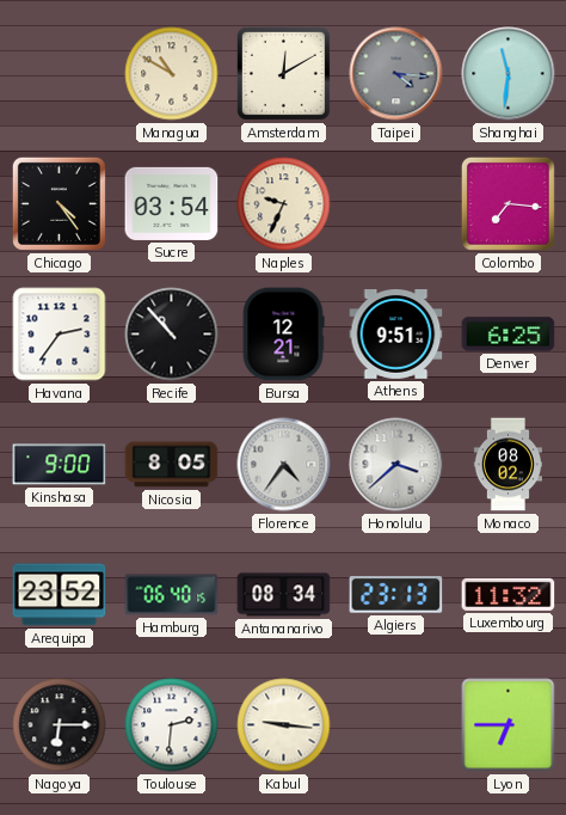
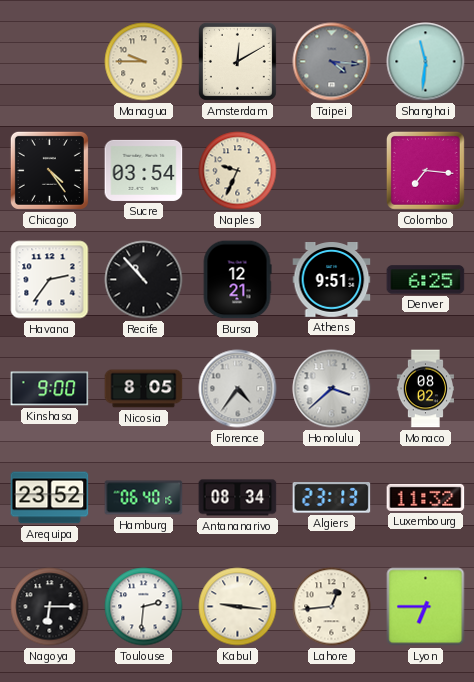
Managua: 10:50 -> 9:45 (144, 62)
Lahore: none -> 12:44 (332, 607)
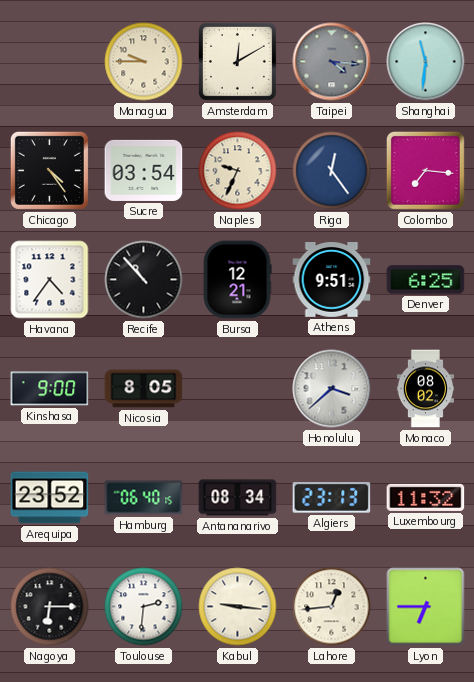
Riga: none -> 12:24 (332, 171)
Havana: 2:36 -> 4:36 (50, 280)
Florence: 4:36 -> none (238, 389)
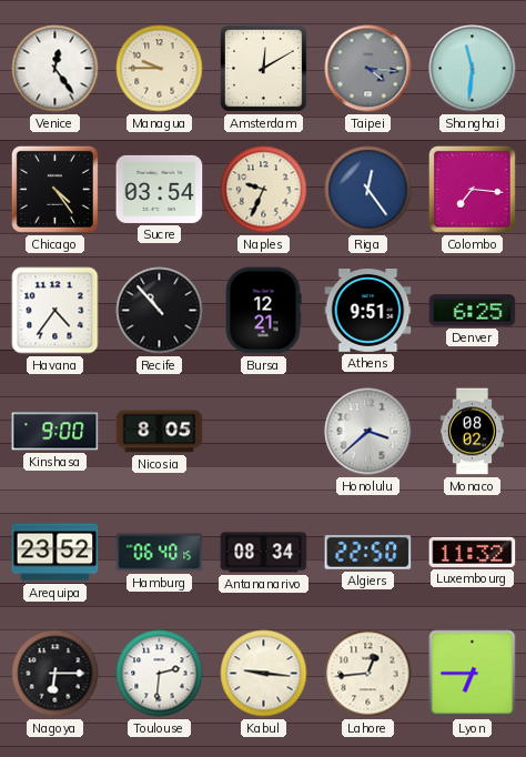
Venice: none -> 12:24 (55, 69)
Algiers: 23:13 -> 22:50 (368, 553)
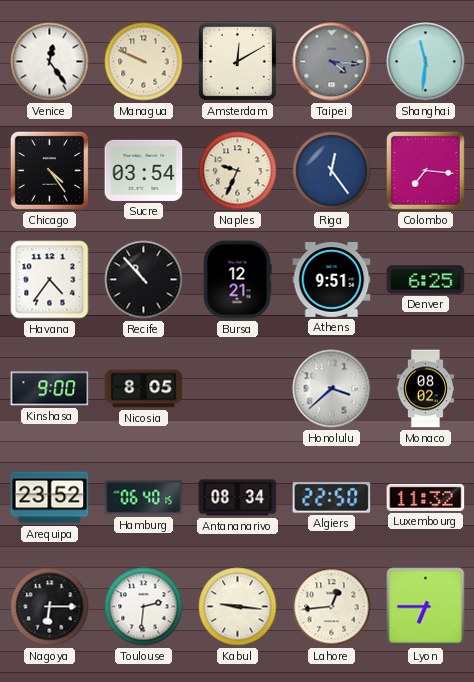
Managua: 9:45 -> 9:49 (144, 62)
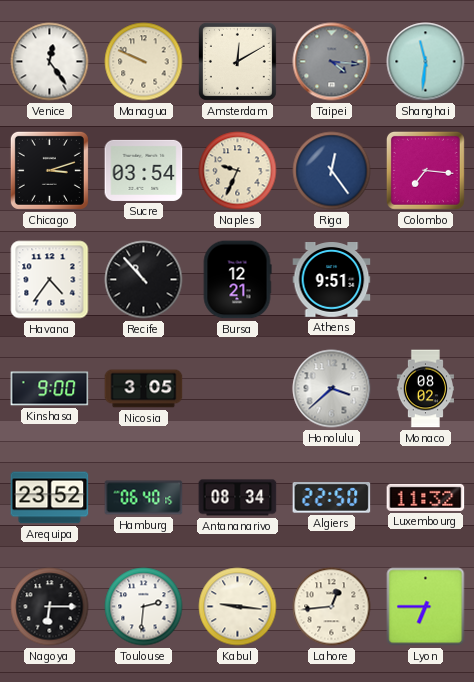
Chicago: 4:24 -> 3:12 (49, 170)
Denver: 6:25 -> none (426, 280)
Nicosia: 8:05 -> 3:05 (144, 389)
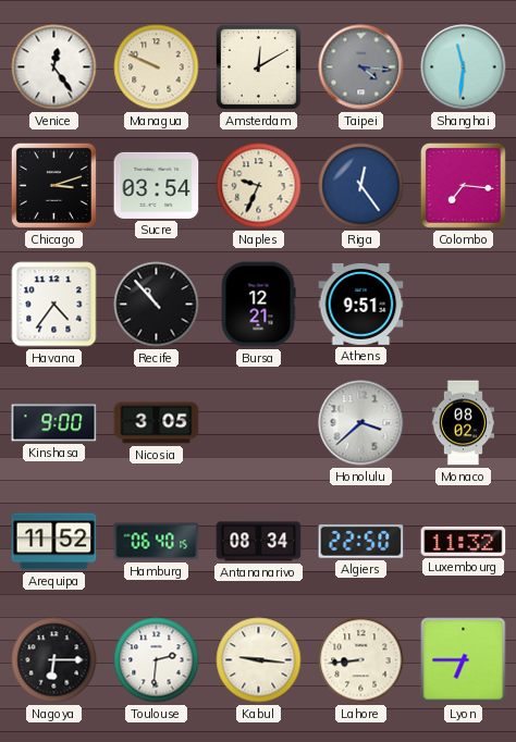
Arequipa: 23:52 -> 11:52 (54, 542)
Lahore: 12:44 -> 8:44 (361, 660)
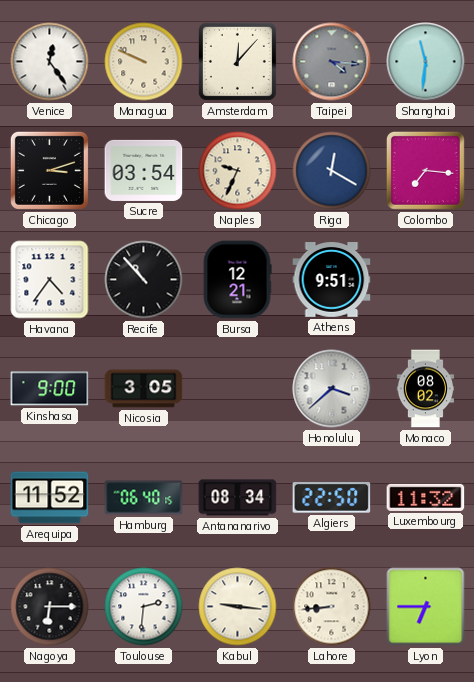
Amsterdam: 12:10 -> 12:07 (237, 61)
Riga: 12:24 -> 12:20 (332, 171)
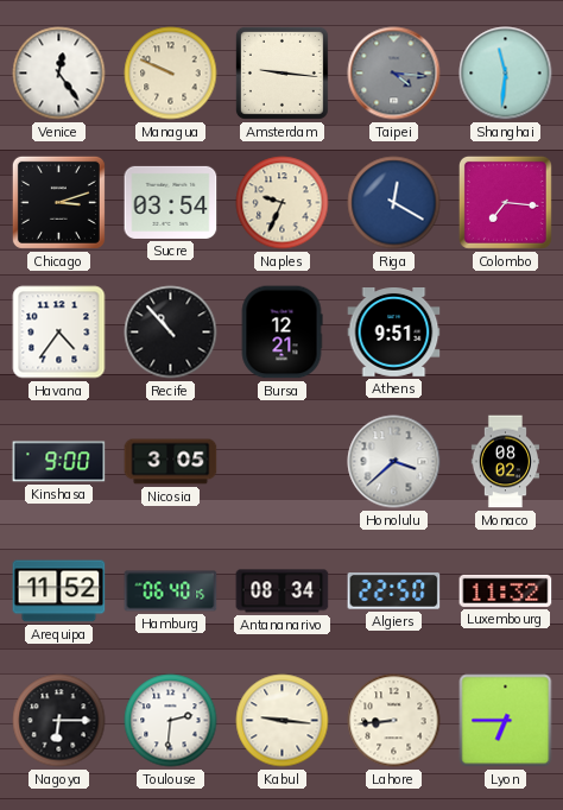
Amsterdam: 12:07 -> 9:16 (281, 72)
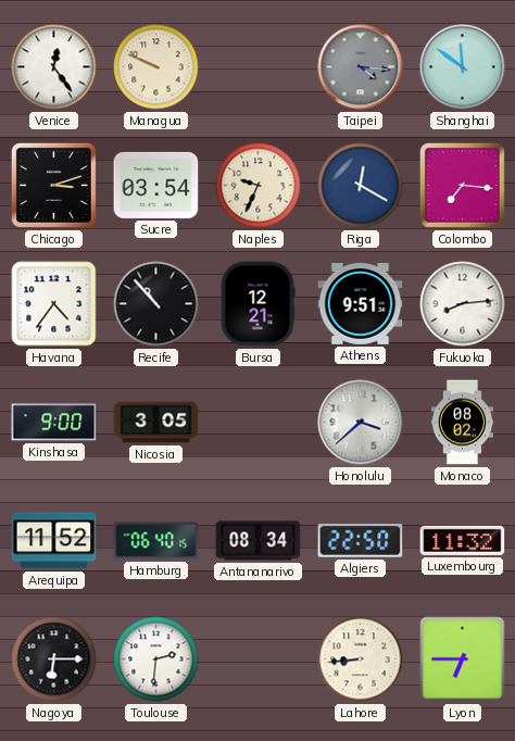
Amsterdam: 9:16 -> none (281, 72)
Shanghai: 11:31 -> 11:51 (463, 67)
Fukuoka: none -> 8:14 (463, 304)
Kabul: 9:16 -> none (283, 721)
